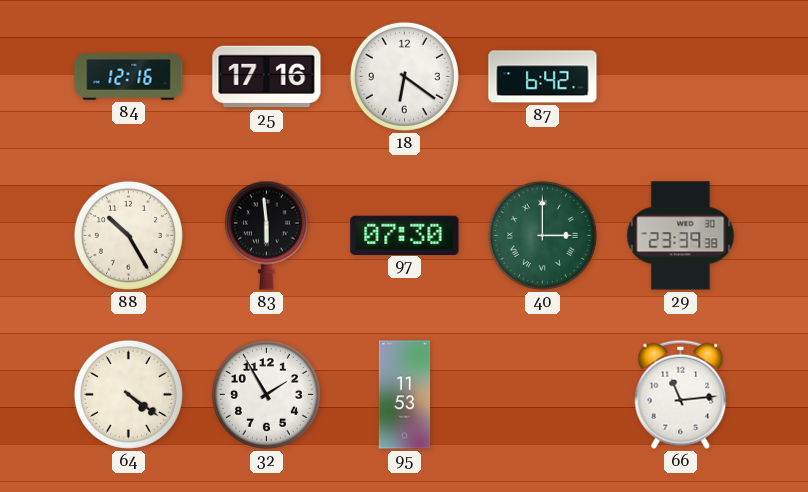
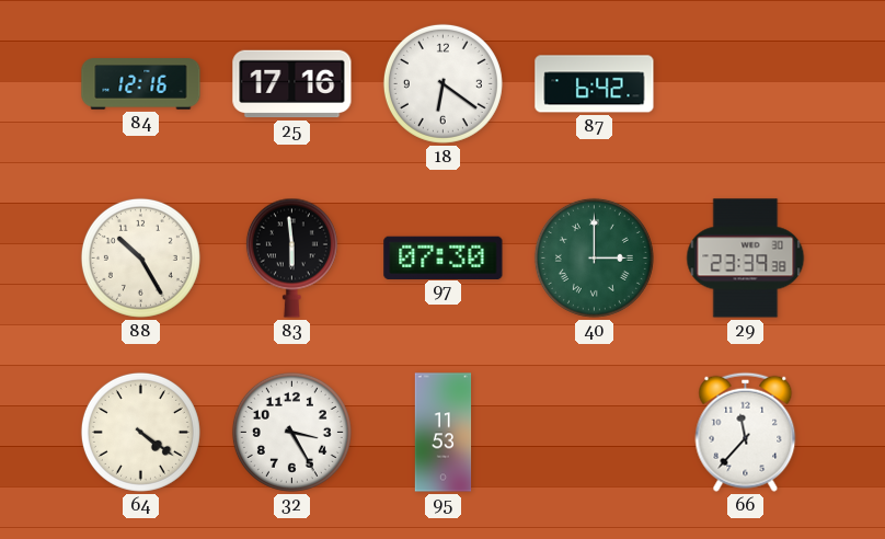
32: 1:55 -> 3:25 (291, 432)
66: 11:14 -> 11:37 (746, 432)
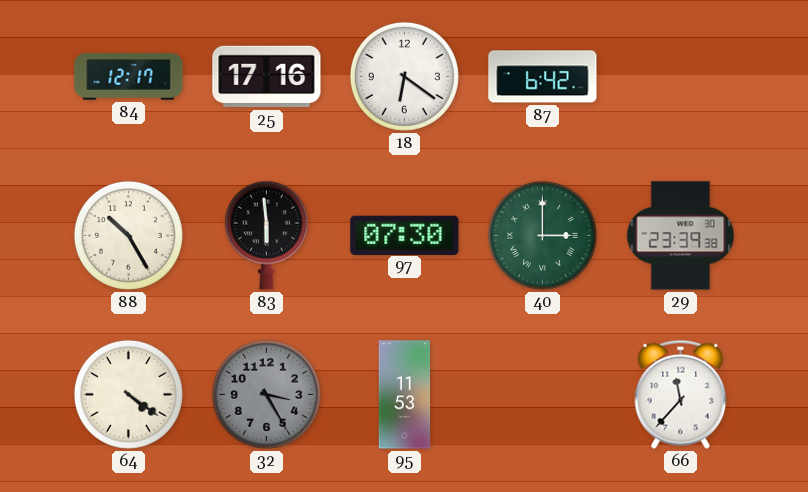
84: 12:16 -> 12:17 (129, 77)
32 dial: white -> grey (266, 394)
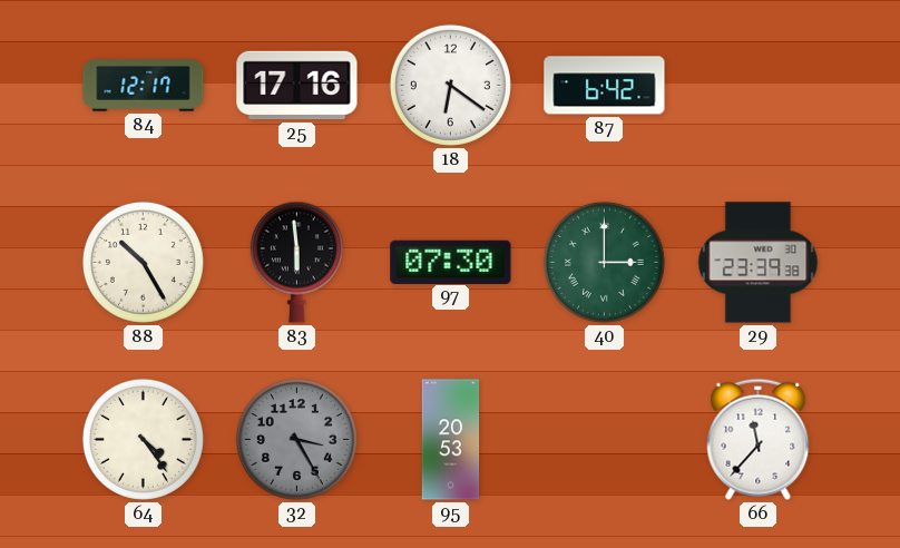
64: 4:21 -> 4:24 (143, 439)
95: 11:53 -> 20:53 (451, 440)
